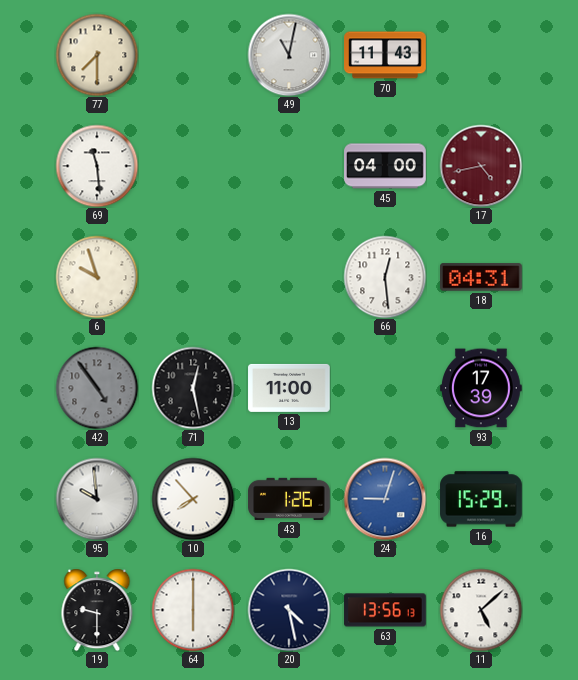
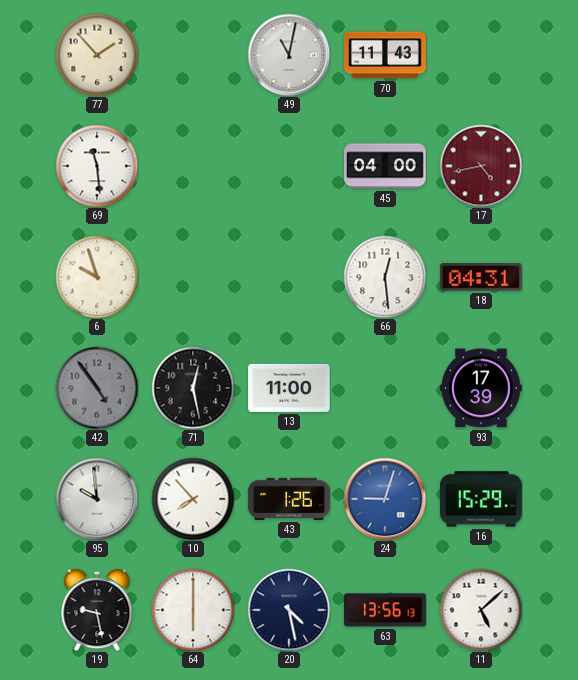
77: 7:30 -> 1:53 (97, 55)
19: 9:30 -> 9:28 (97, 610)
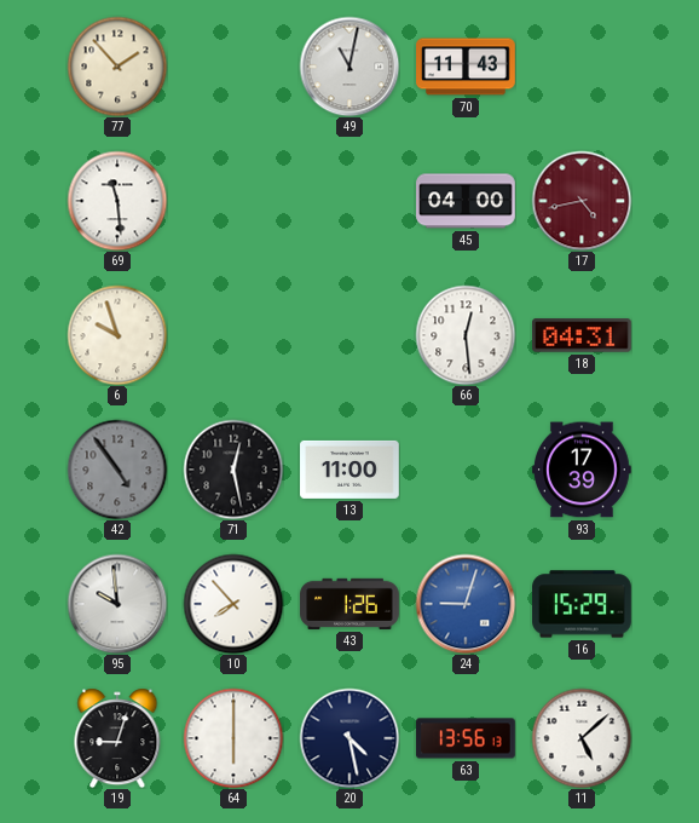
19: 9:28 -> 9:03 (117, 738)
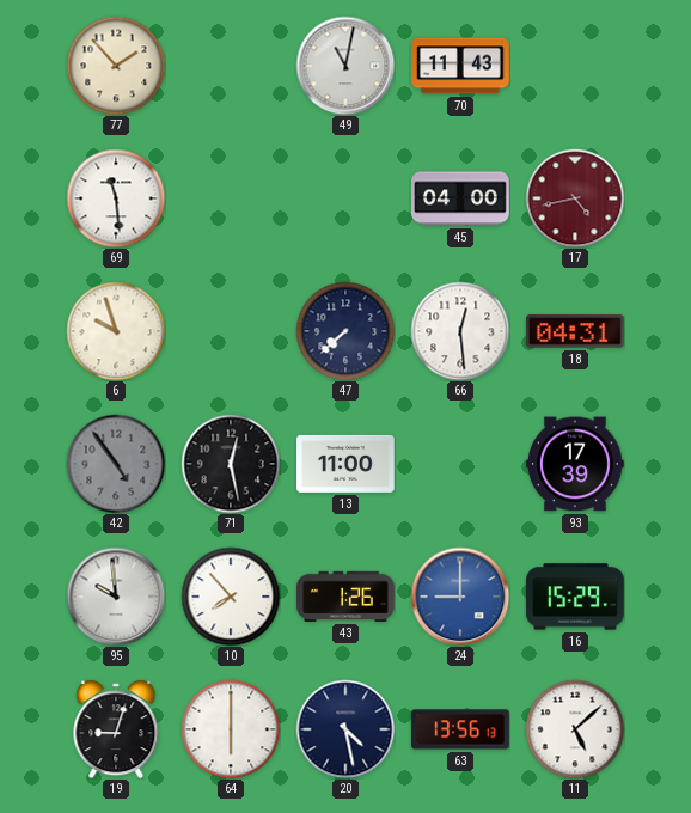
47: none -> 7:38 (345, 331)
24: 9:03 -> 9:00 (460, 597)
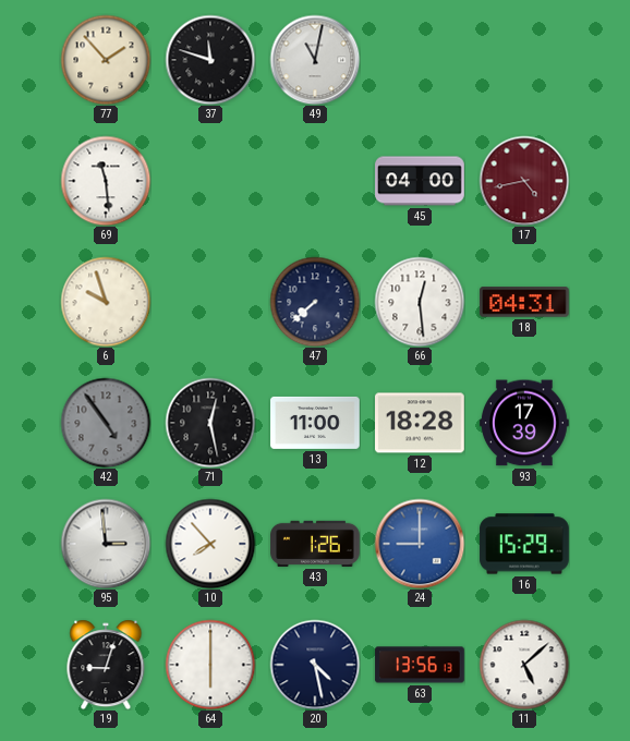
37: none -> 11:48 (210, 60)
70: 11:43 -> none (460, 66)
12: none -> 18:28 (421, 423)
95: 9:59 -> 2:59 (106, 544)
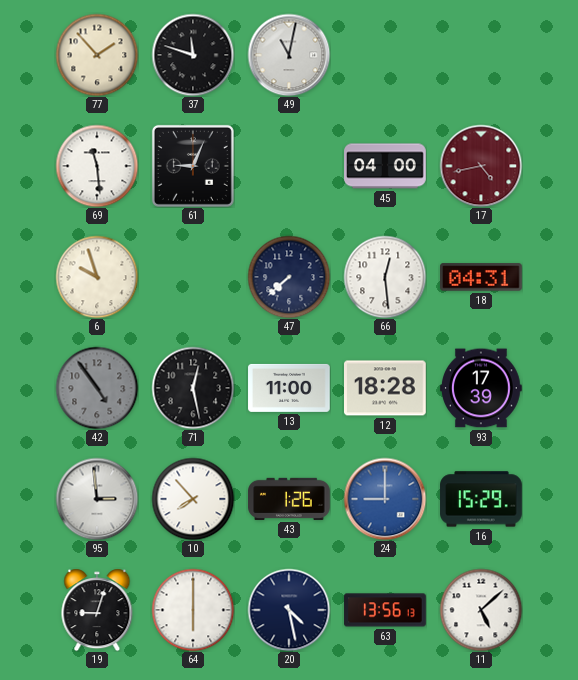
61: none -> 9:04 (193, 166)
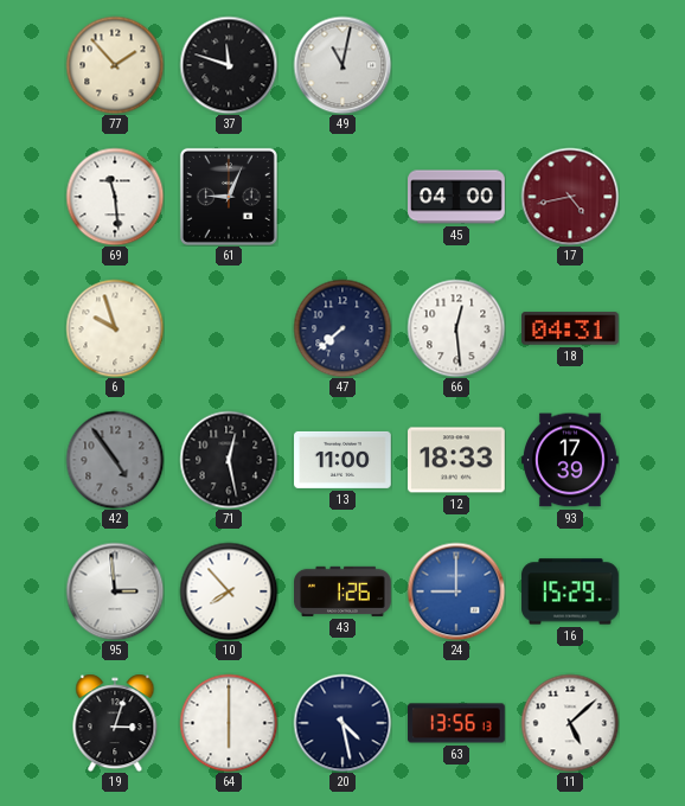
12: 18:28 -> 18:33 (457, 460)
19: 9:03 -> 3:03 (115, 723)
